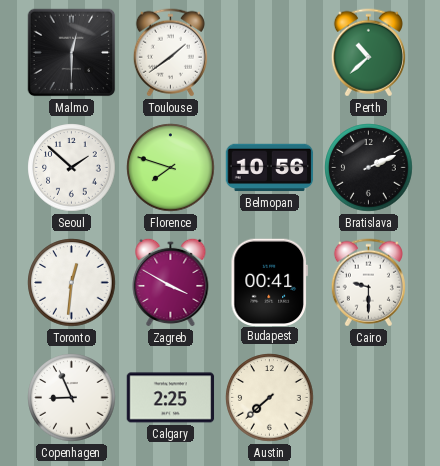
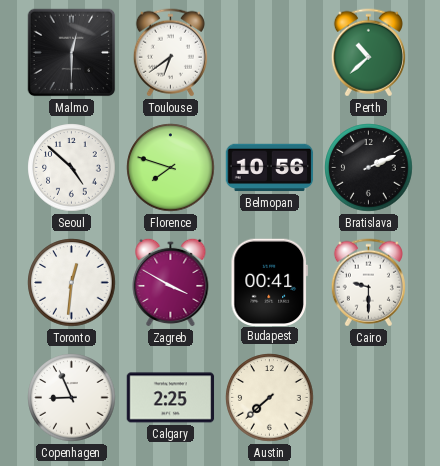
Toulouse: 1:39 -> 6:39 (170, 53)
Seoul: 1:52 -> 4:52 (72, 168)
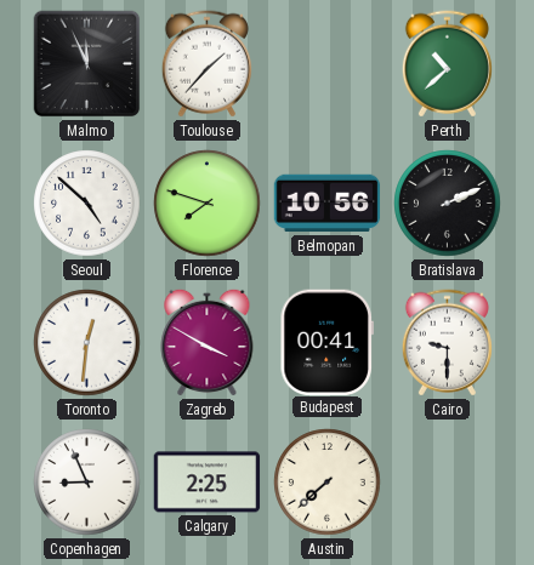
Malmo: 12:30 -> 11:56 (87, 64)
Toulouse: 6:39 -> 1:37 (206, 64)
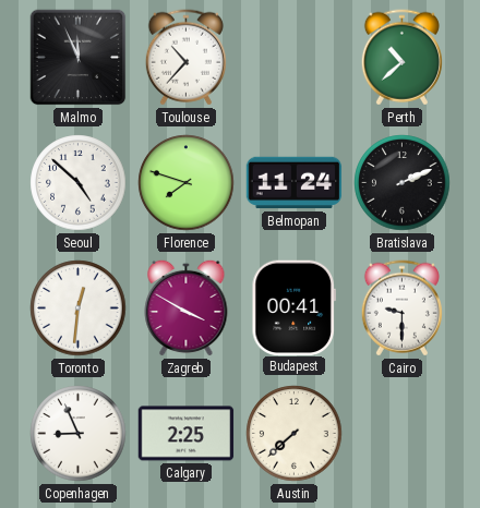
Toulouse: 1:37 -> 10:37 (185, 58)
Belmopan: 10:56 -> 11:24 (295, 183)
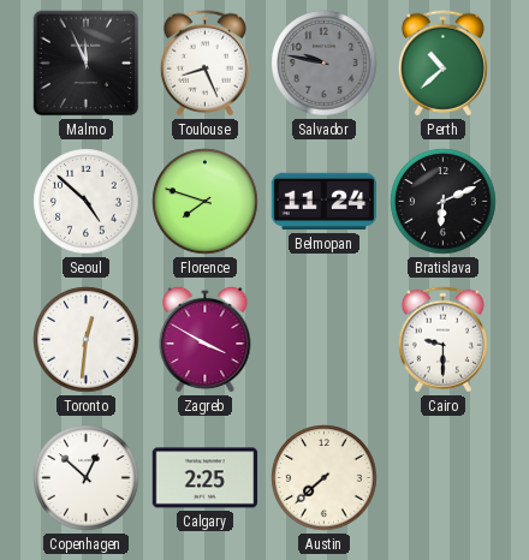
Toulouse: 10:37 -> 8:26 (204, 64)
Salvador: none -> 9:47 (325, 64)
Bratislava: 2:11 -> 6:11 (444, 202)
Budapest: 00:41 -> none (293, 307)
Copenhagen: 8:56 -> 12:52 (87, 478)
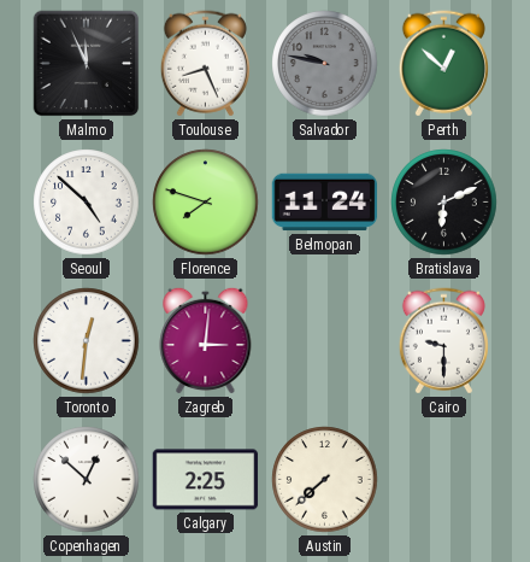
Perth: 10:38 -> 12:52 (443, 64)
Zagreb: 3:50 -> 3:01 (206, 340)
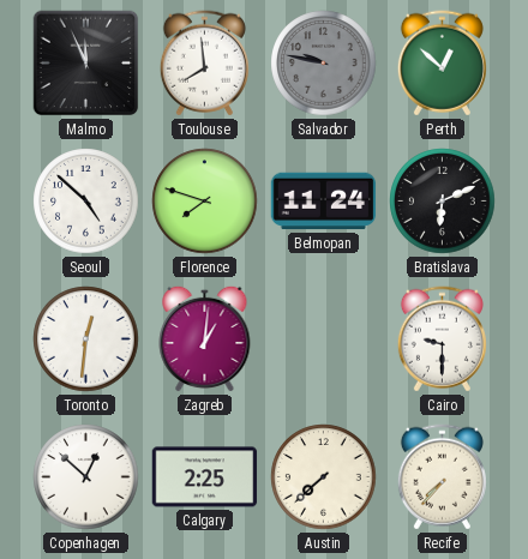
Toulouse: 8:26 -> 7:59 (204, 64)
Zagreb: 3:01 -> 1:01 (205, 338)
Recife: none -> 7:37 (442, 477)
